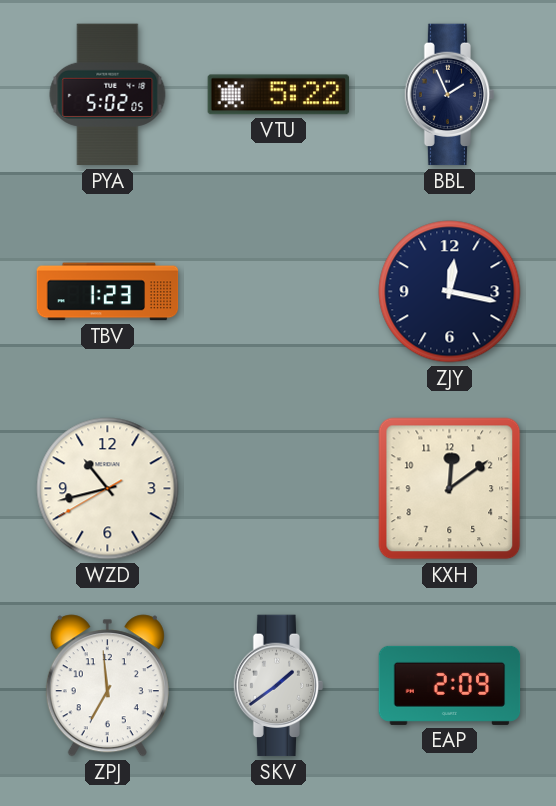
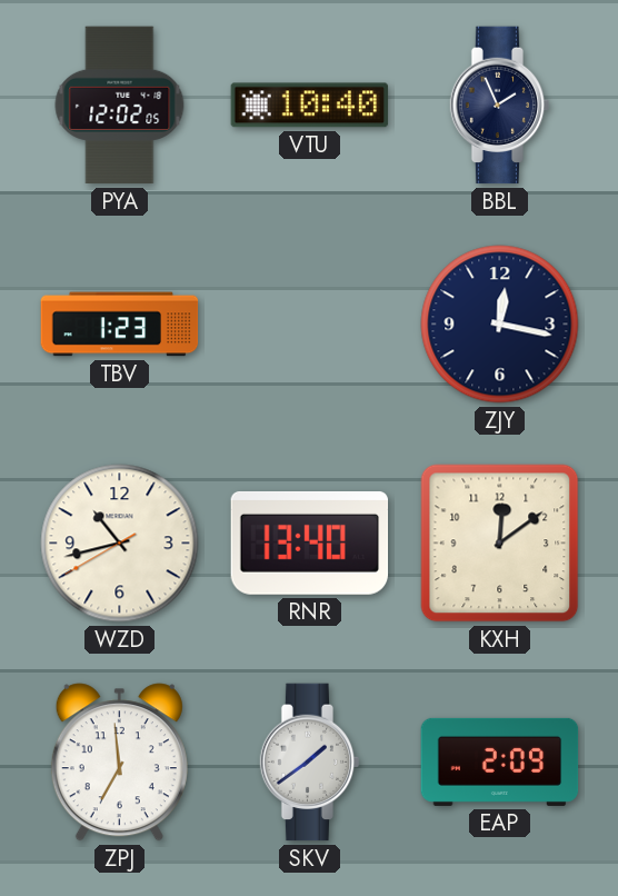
PYA: 5:02 -> 12:02 (120, 106)
VTU: 5:22 -> 10:40 (310, 106)
RNR: none -> 13:40 (310, 542)
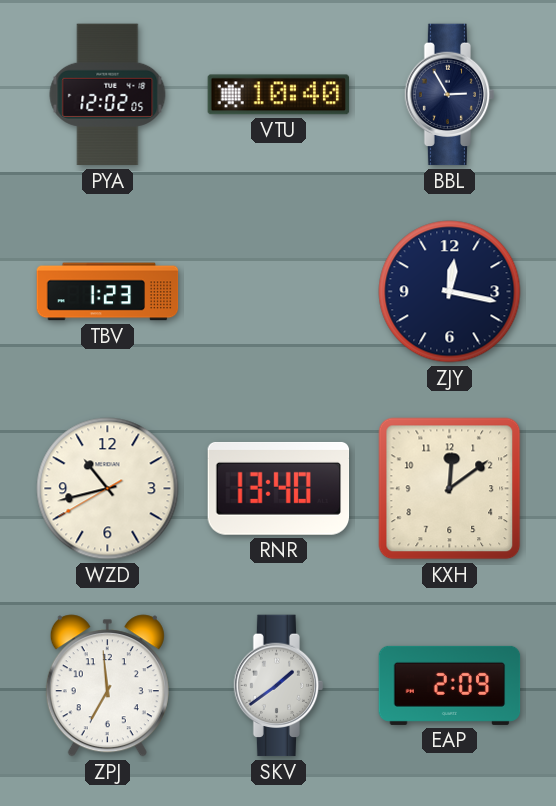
BBL: 1:56 -> 2:55 (450, 95)
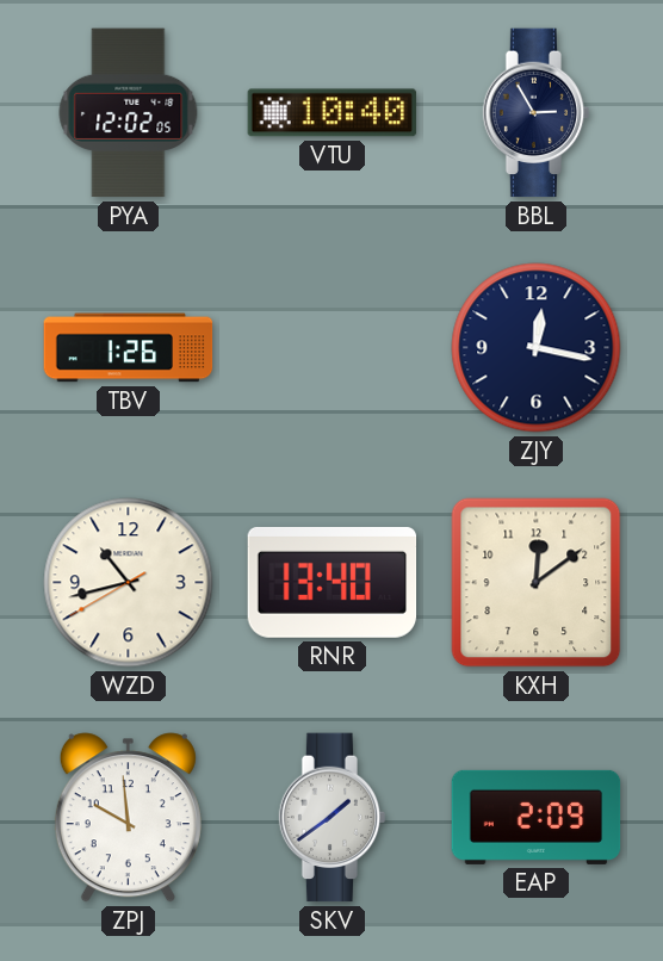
TBV: 1:23 -> 1:26 (129, 348)
ZPJ: 6:59 -> 9:59 (128, 818)
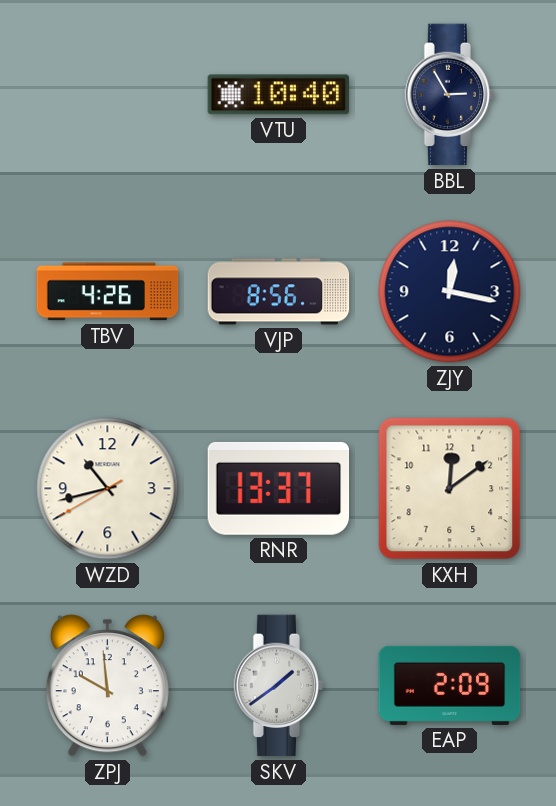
PYA: 12:02 -> none (129, 113)
TBV: 1:26 -> 4:26 (108, 292)
VJP: none -> 8:56 (279, 292)
RNR: 13:40 -> 13:37 (279, 488)
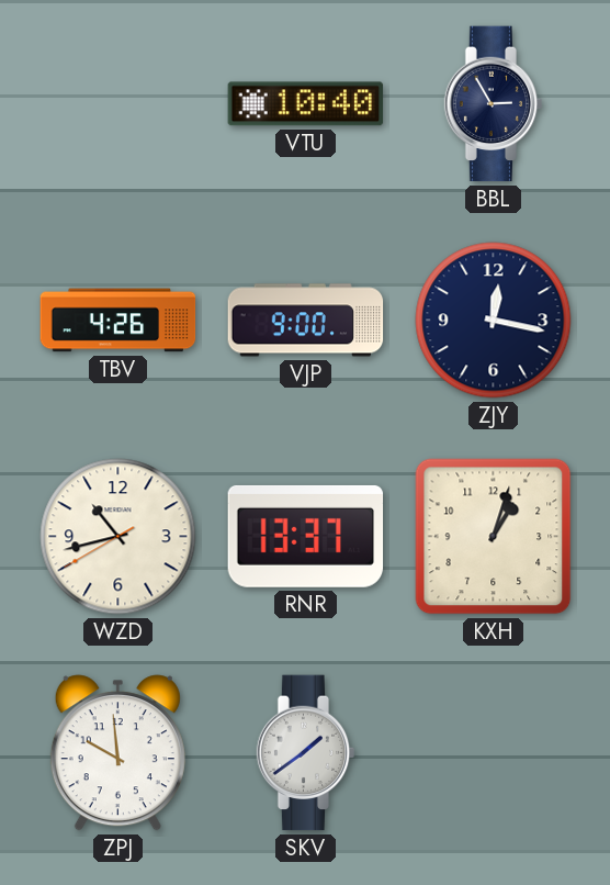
VJP: 8:56 -> 9:00 (306, 321)
KXH: 12:09 -> 1:03 (494, 537)
EAP: 2:09 -> none (450, 685)
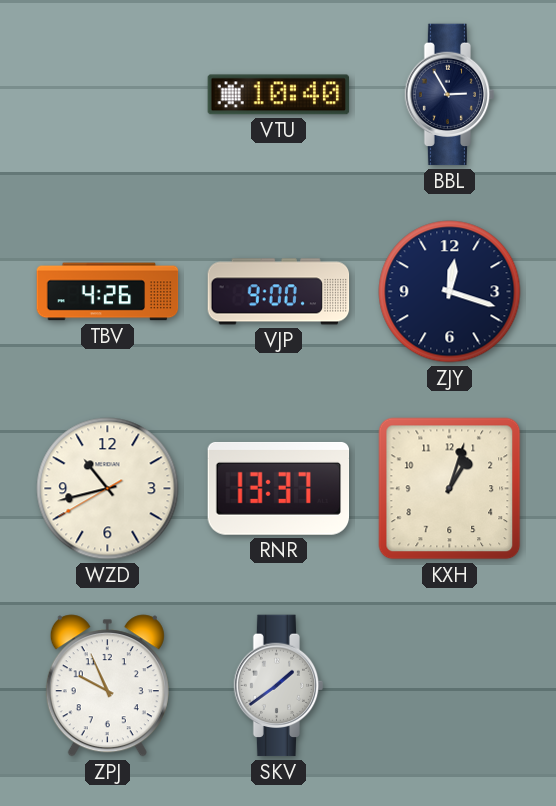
ZJY: 12:17 -> 12:18 (450, 292)
ZPJ: 9:59 -> 9:56 (107, 686)
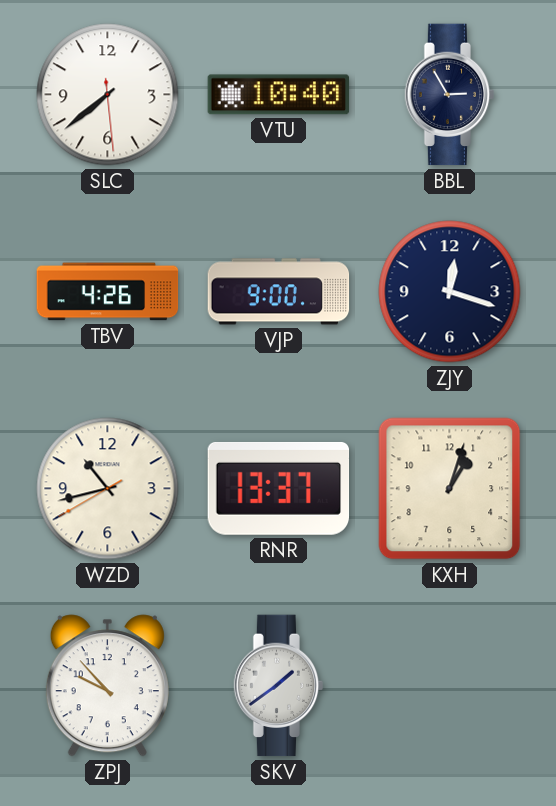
SLC: none -> 7:38 (108, 95)
ZPJ: 9:56 -> 9:53 (107, 686)
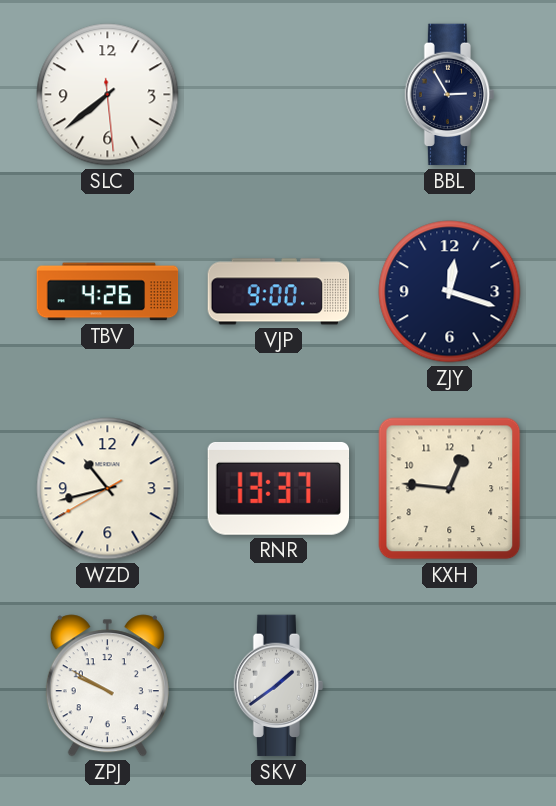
VTU: 10:40 -> none (279, 95)
KXH: 1:03 -> 12:46 (450, 489)
ZPJ: 9:53 -> 9:50 (107, 686)
